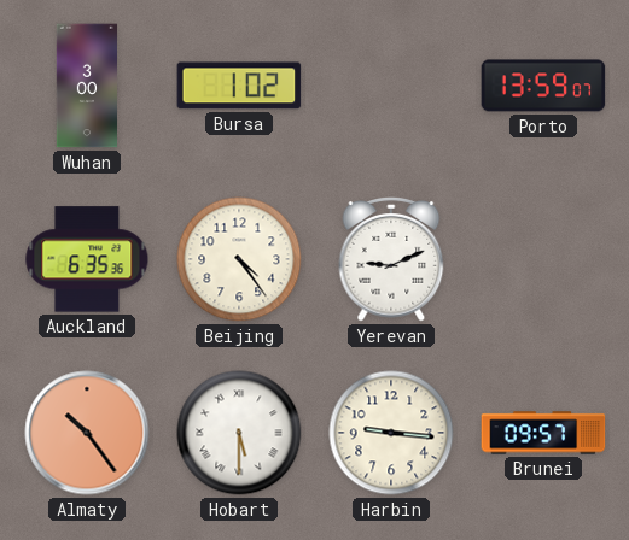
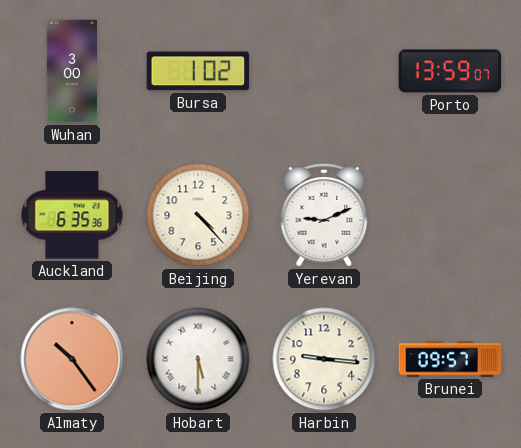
Beijing: 4:24 -> 4:23 (198, 215)
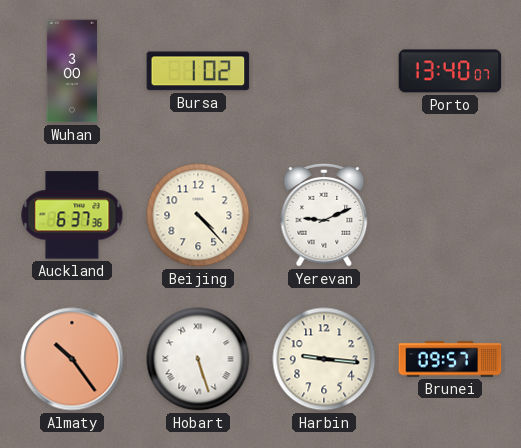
Porto: 13:59 -> 13:40 (450, 71)
Auckland: 6:35 -> 6:37 (72, 215)
Hobart: 5:30 -> 5:27 (198, 359)
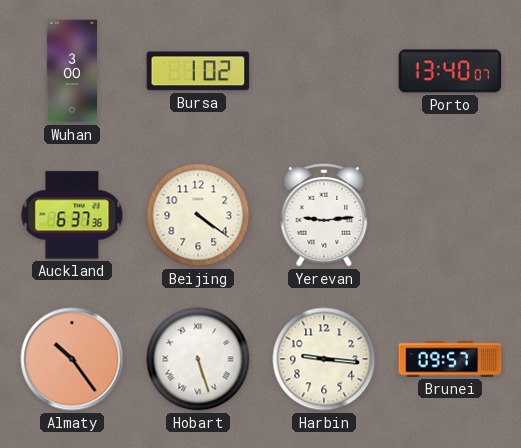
Beijing: 4:23 -> 4:21 (198, 215)
Yerevan: 9:11 -> 9:14 (324, 216)
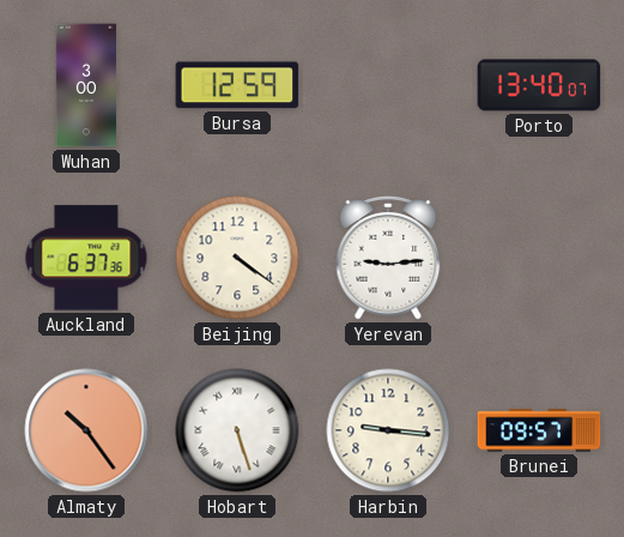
Bursa: 1:02 -> 12:59 (237, 85)
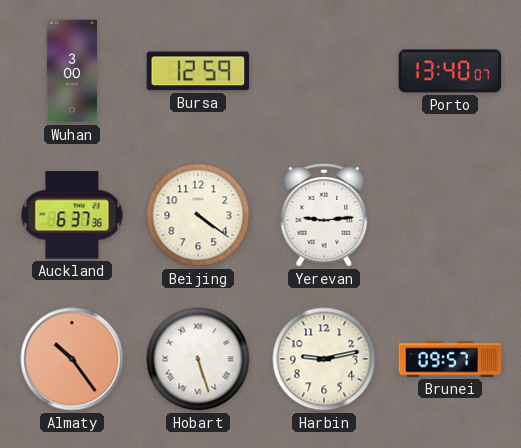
Harbin: 9:16 -> 9:13 (324, 359)
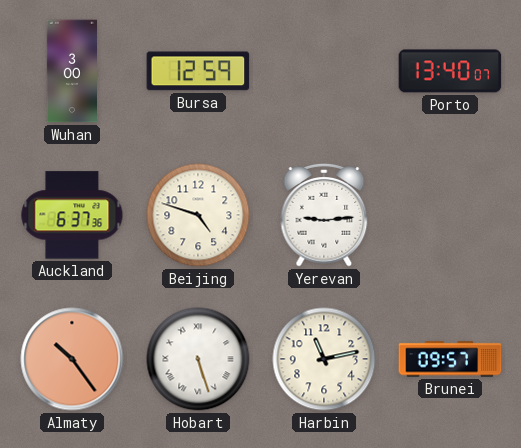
Beijing: 4:21 -> 4:48 (198, 215)
Harbin: 9:13 -> 11:13 (324, 359)
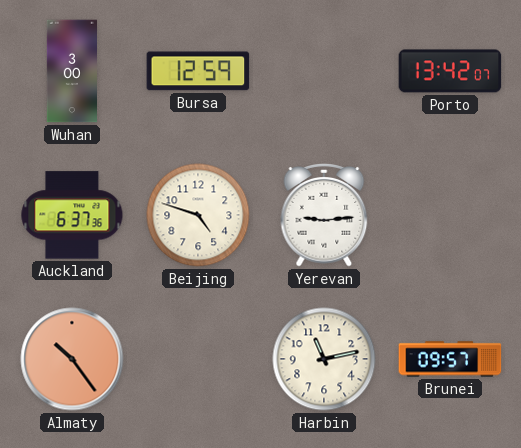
Porto: 13:40 -> 13:42 (450, 71)
Hobart: 5:27 -> none (198, 359)
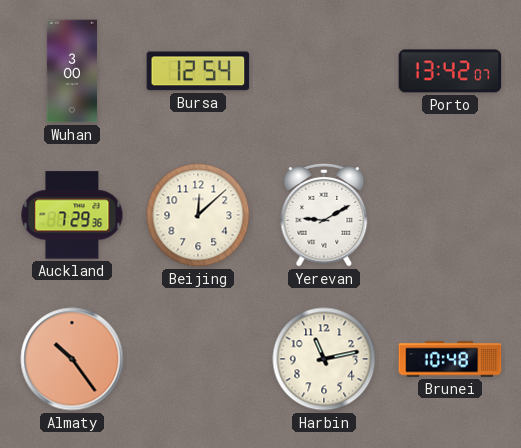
Bursa: 12:59 -> 12:54 (198, 71)
Auckland: 6:37 -> 7:29 (72, 215)
Beijing: 4:48 -> 12:08 (198, 215)
Yerevan: 9:14 -> 9:10 (324, 216)
Brunei: 09:57 -> 10:48 (450, 359)
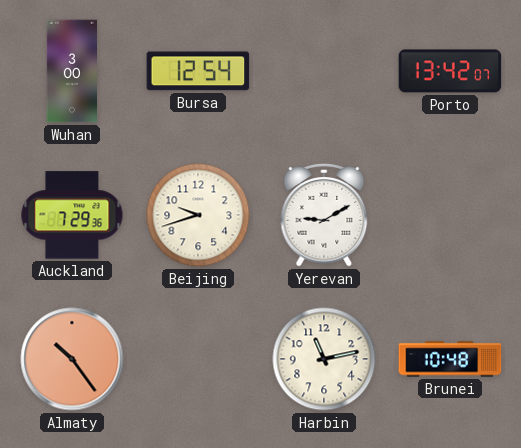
Beijing: 12:08 -> 9:42 (198, 215)
